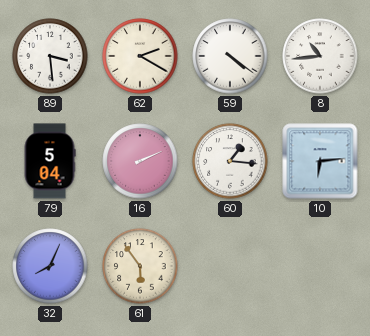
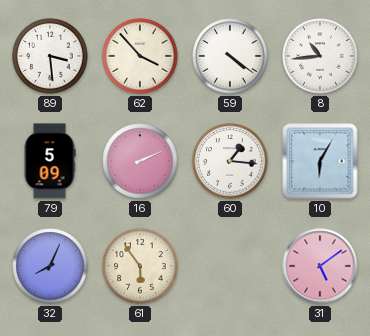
62: 2:20 -> 3:53 (140, 56)
79: 5:04 -> 5:09 (50, 161)
10: 6:14 -> 6:05 (320, 161)
31: none -> 5:09 (320, 266)
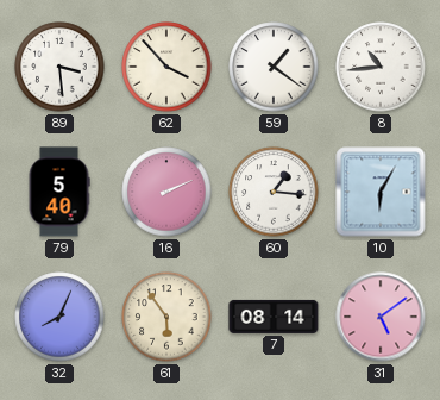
59: 4:21 -> 1:21 (274, 67)
79: 5:09 -> 5:40 (59, 192)
7: none -> 08:14 (274, 317)
